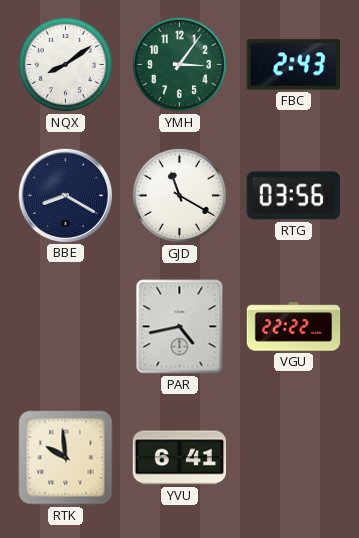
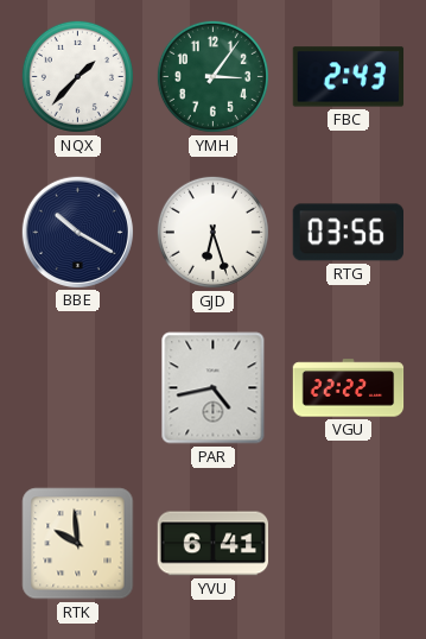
NQX: 8:09 -> 1:37 (77, 76)
BBE: 8:20 -> 10:20 (77, 232)
GJD: 11:20 -> 6:27 (212, 232)
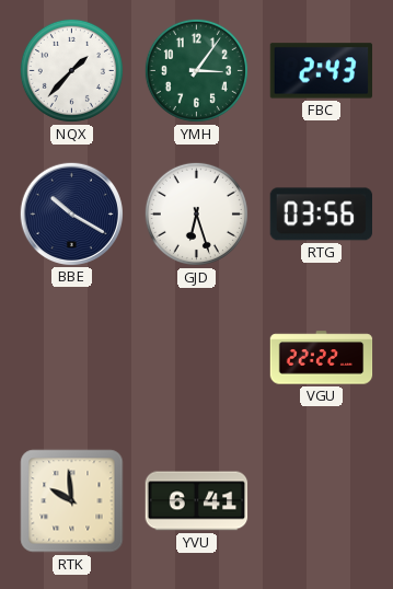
PAR: 4:43 -> none (214, 388)
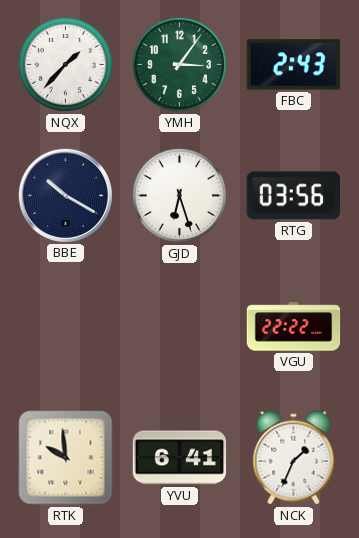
NCK: none -> 1:34 (294, 458)
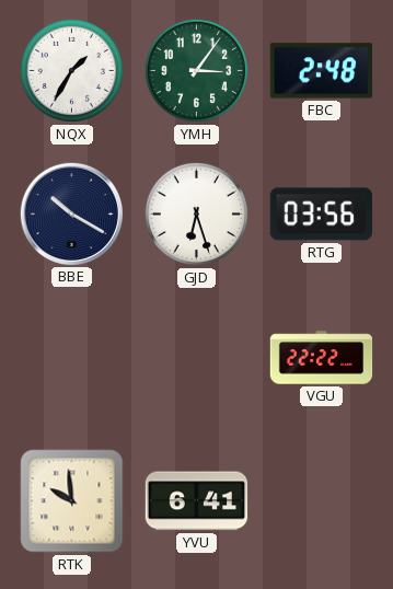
NQX: 1:37 -> 1:35 (71, 70)
FBC: 2:43 -> 2:48 (322, 71)
NCK: 1:34 -> none (294, 458)
